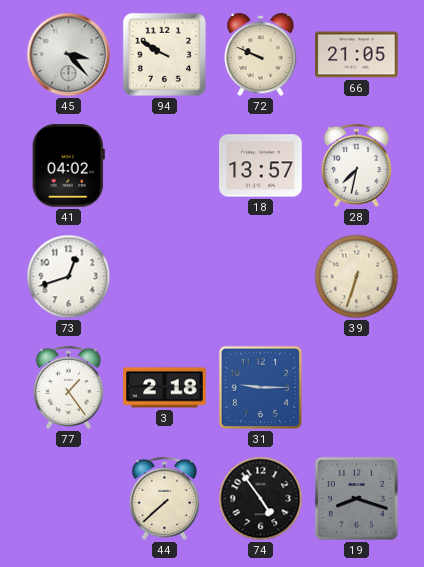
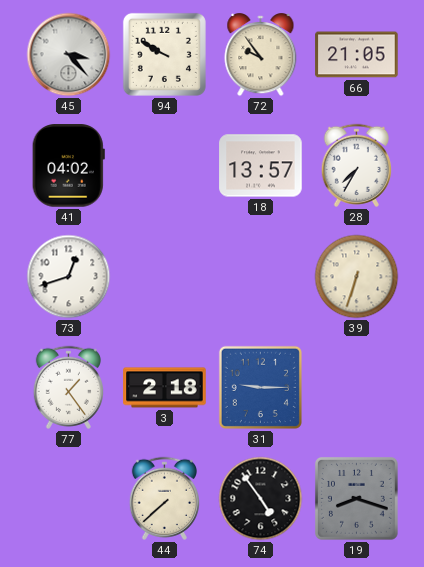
72: 9:49 -> 9:54 (261, 55)
28: 7:32 -> 7:35 (356, 165)
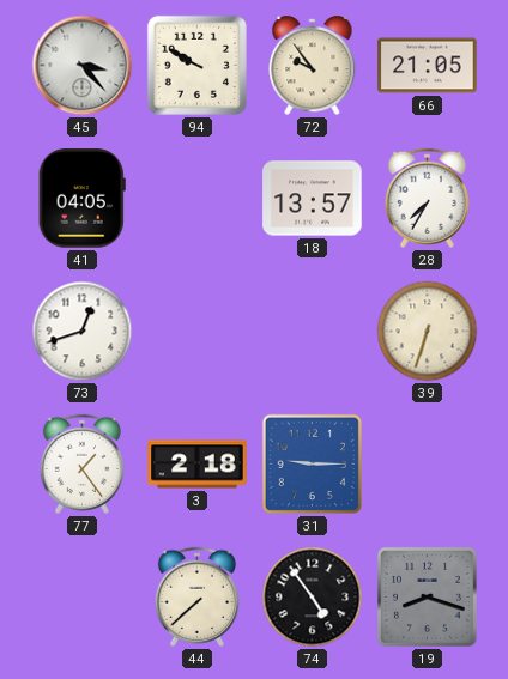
41: 04:02 -> 04:05 (81, 199)
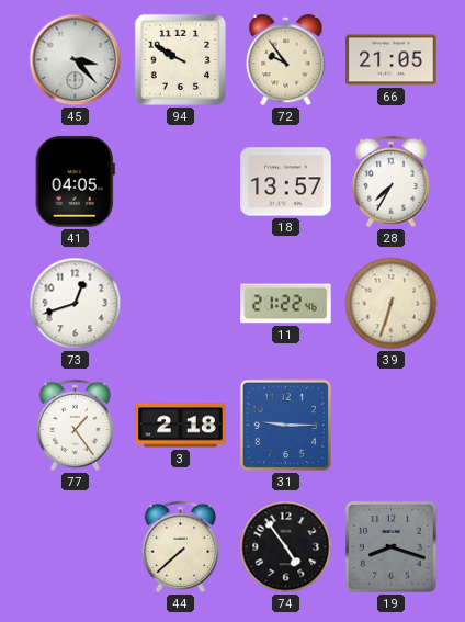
11: none -> 21:22 (286, 304)
